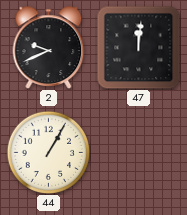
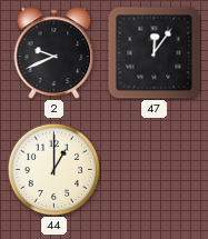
47: 12:01 -> 12:06 (153, 52)
44: 1:05 -> 1:00 (53, 169)
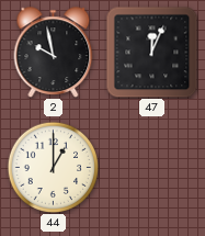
2: 9:41 -> 9:58 (54, 53)
47: 12:06 -> 12:04 (151, 52)
